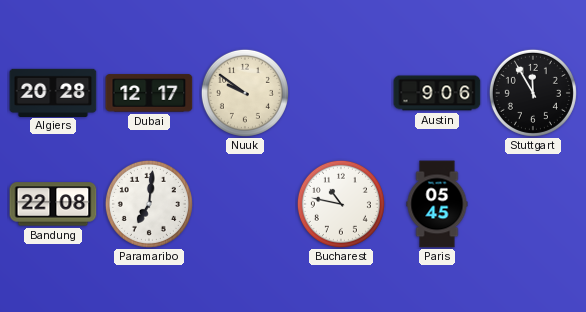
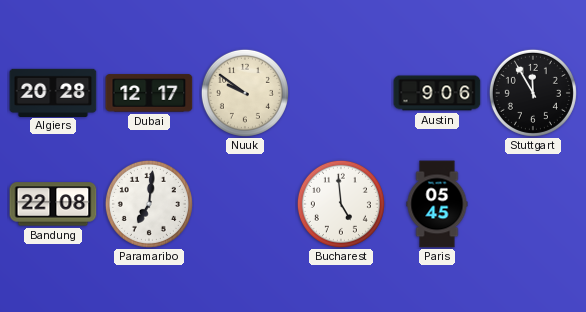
Bucharest: 10:47 -> 4:59 (341, 204)
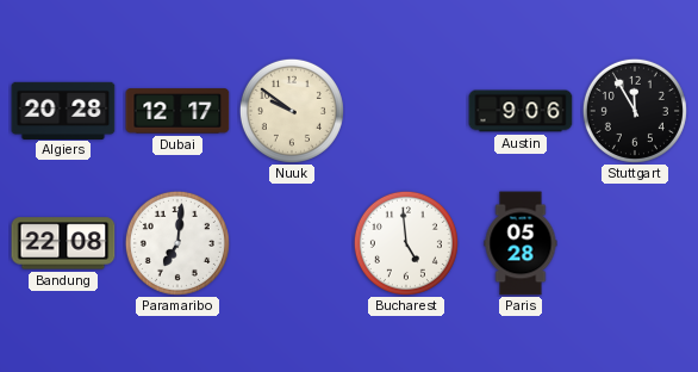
Paris: 05:45 -> 05:28 (521, 243)
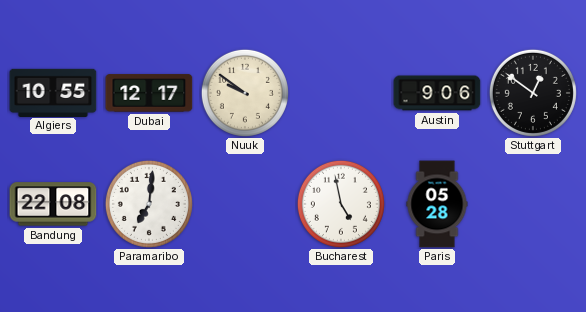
Algiers: 20:28 -> 10:55 (53, 92)
Stuttgart: 11:55 -> 12:51 (533, 93)
Bucharest: 4:59 -> 4:58 (341, 204)
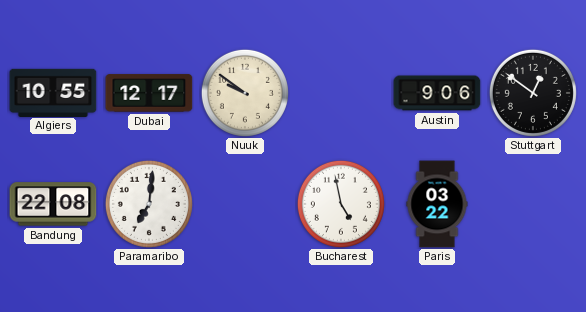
Paris: 05:28 -> 03:22 (437, 204)
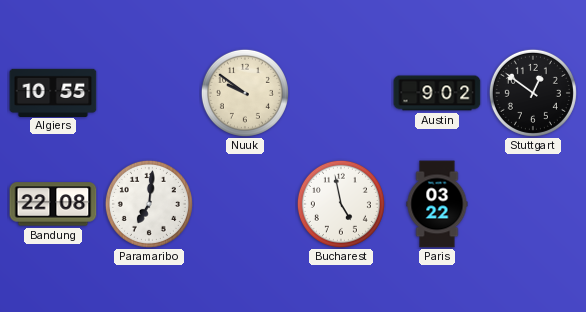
Dubai: 12:17 -> none (149, 93)
Austin: 9:06 -> 9:02 (437, 93)
